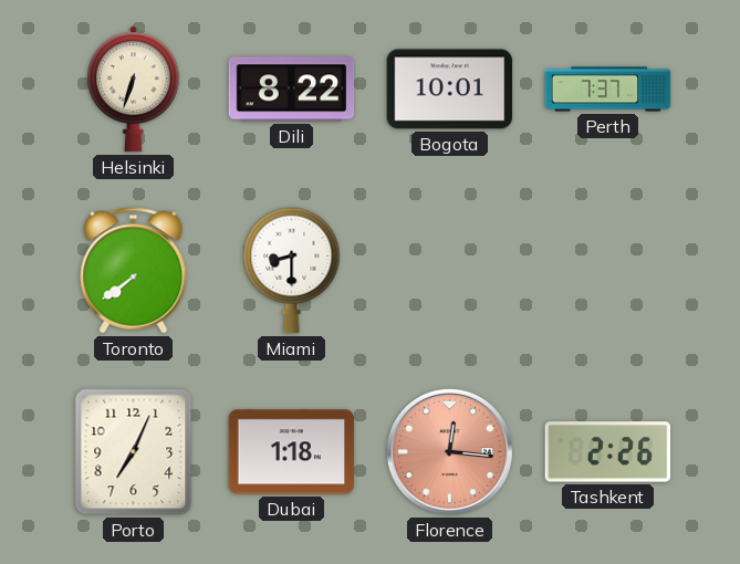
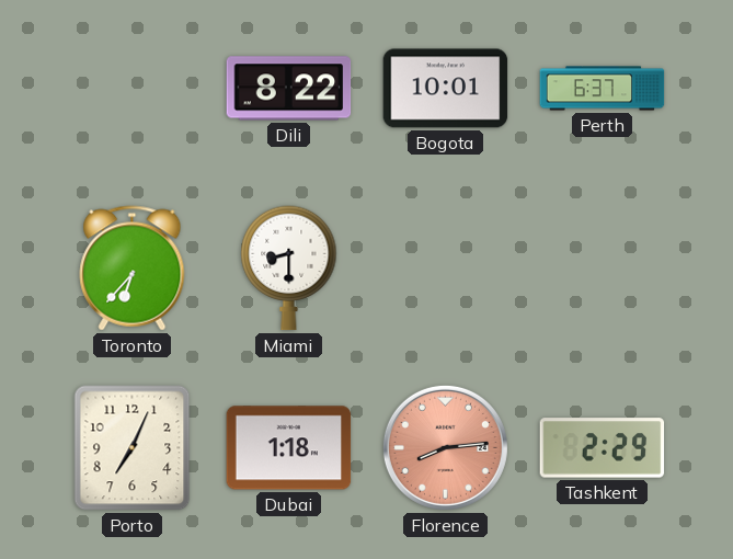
Helsinki: 6:33 -> none (134, 90)
Perth: 7:37 -> 6:37 (603, 89)
Toronto: 7:39 -> 6:37 (133, 269)
Florence: 12:16 -> 8:14 (445, 447)
Tashkent: 2:26 -> 2:29 (603, 448)
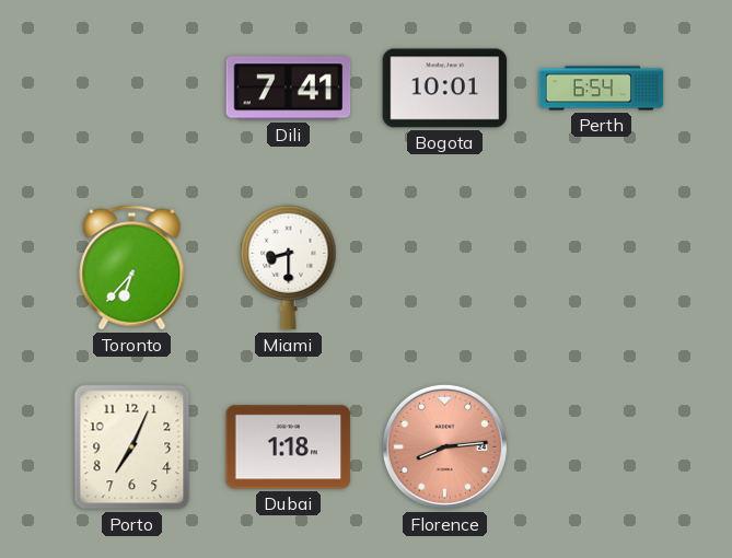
Dili: 8:22 -> 7:41 (289, 89)
Perth: 6:37 -> 6:54 (602, 89)
Tashkent: 2:29 -> none (603, 448)
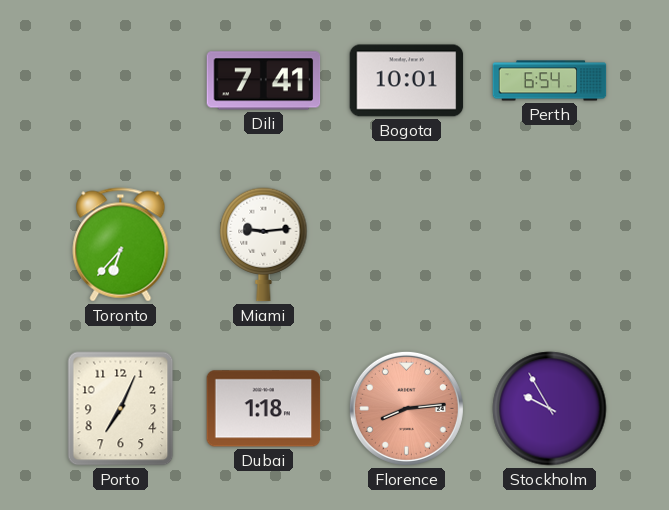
Miami: 8:30 -> 9:14 (264, 245)
Stockholm: none -> 9:55 (550, 409)
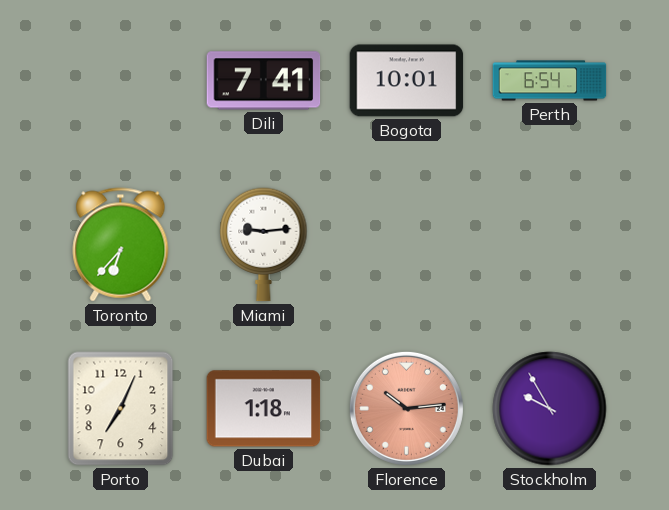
Florence: 8:14 -> 10:14 (406, 408)
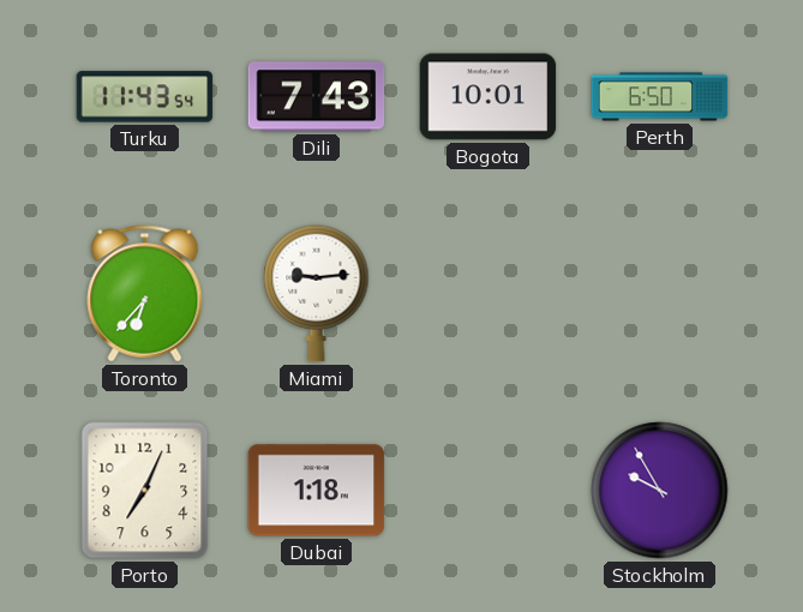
Turku: none -> 11:43 (145, 97)
Dili: 7:41 -> 7:43 (317, 97)
Perth: 6:54 -> 6:50 (660, 97)
Florence: 10:14 -> none (406, 408)
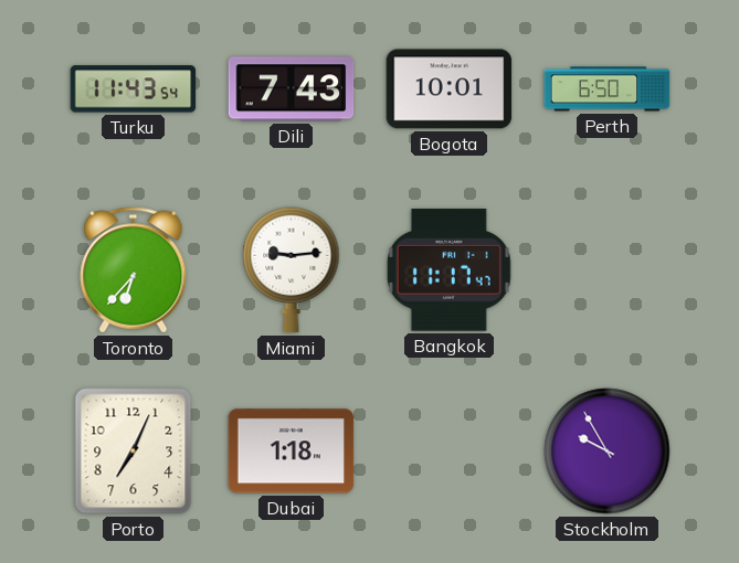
Bangkok: none -> 11:17 (448, 270)
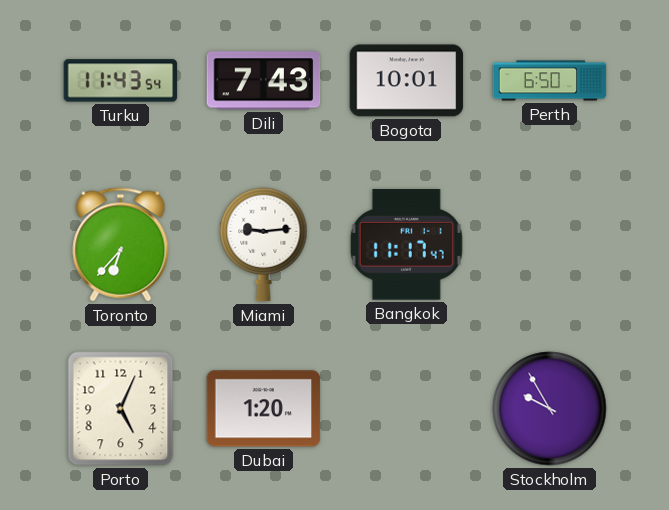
Porto: 7:04 -> 5:04 (121, 409)
Dubai: 1:18 -> 1:20 (264, 409)
